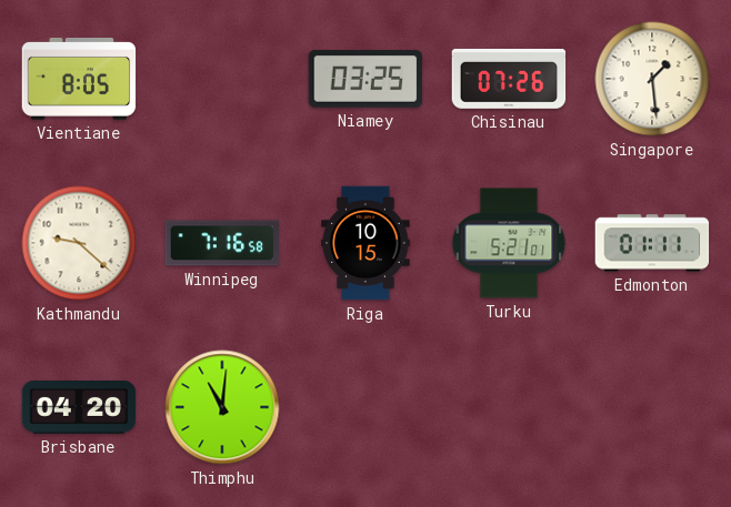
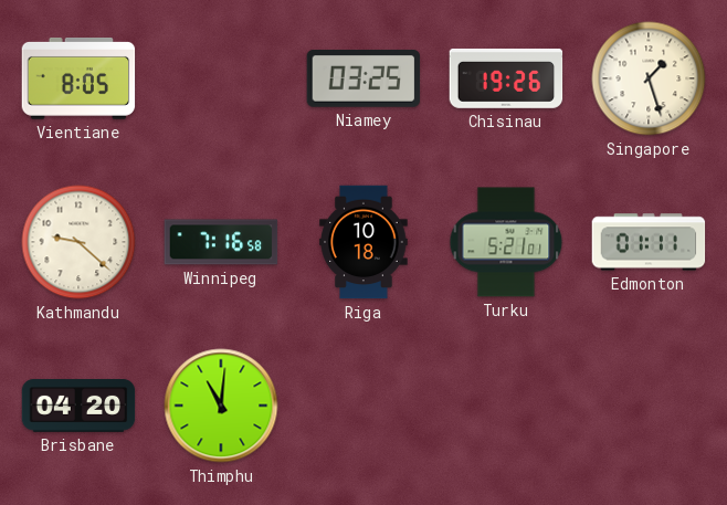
Chisinau: 07:26 -> 19:26 (506, 78)
Singapore: 1:29 -> 1:27 (649, 78)
Riga: 10:15 -> 10:18 (363, 242)
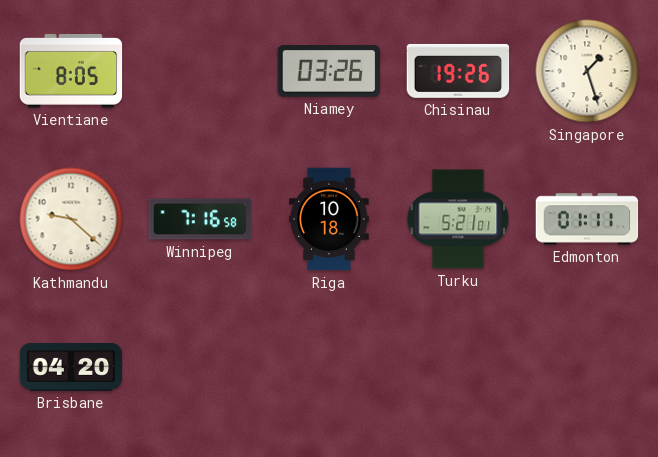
Niamey: 03:25 -> 03:26 (329, 72)
Thimphu: 11:01 -> none (221, 406)
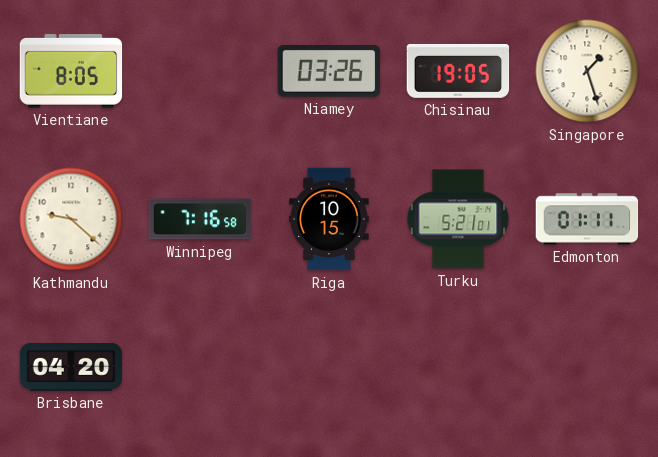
Chisinau: 19:26 -> 19:05 (458, 71)
Riga: 10:18 -> 10:15 (329, 219)
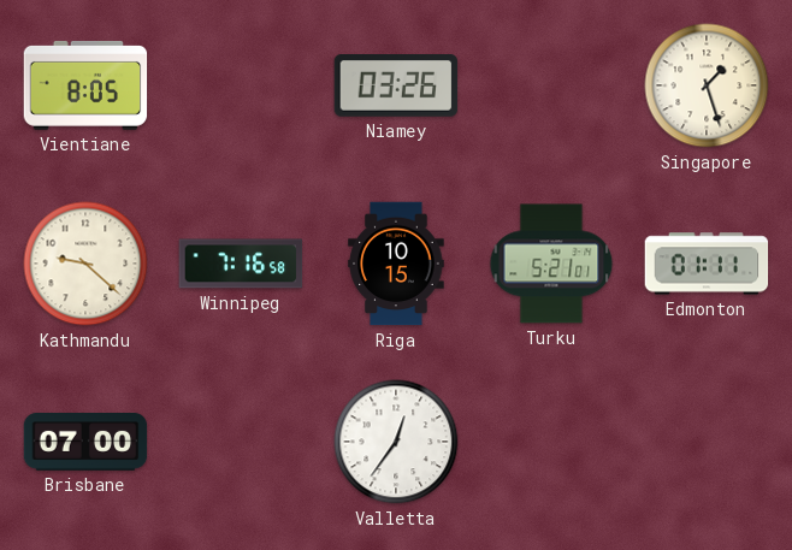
Chisinau: 19:05 -> none (458, 71)
Brisbane: 04:20 -> 07:00 (85, 443)
Valletta: none -> 12:36 (396, 442)
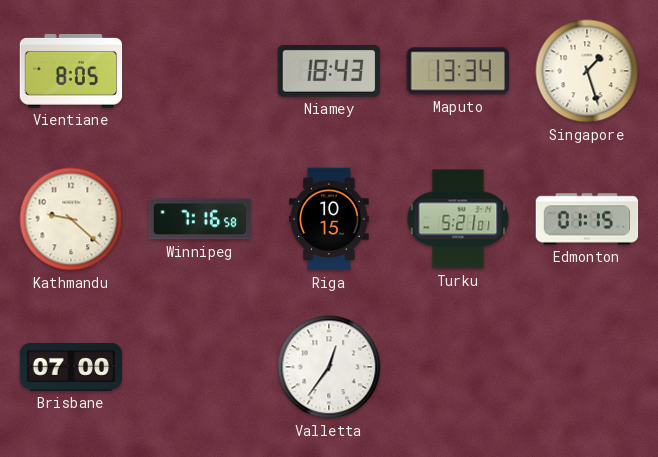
Niamey: 03:26 -> 18:43 (329, 72)
Maputo: none -> 13:34 (458, 71)
Edmonton: 01:11 -> 01:15 (587, 219)
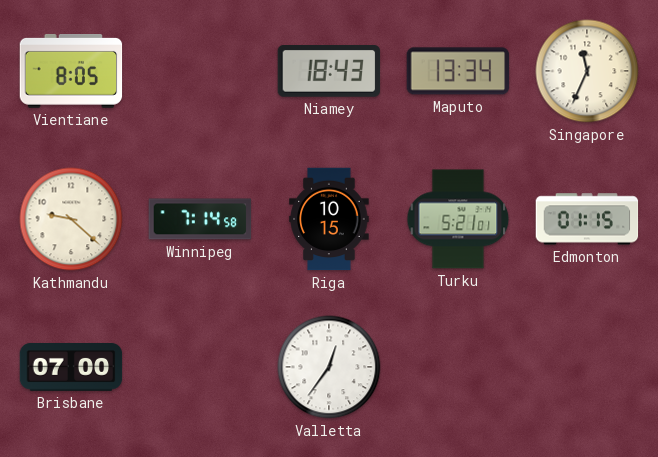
Singapore: 1:27 -> 11:34 (587, 71)
Winnipeg: 7:16 -> 7:14 (200, 219)
